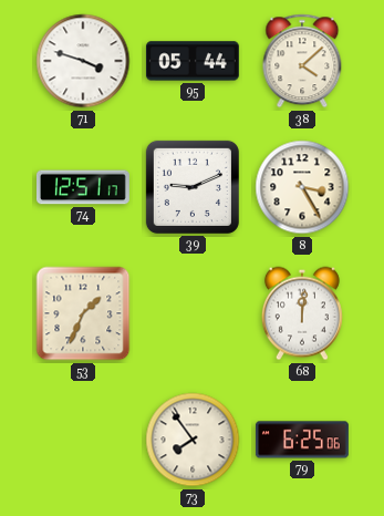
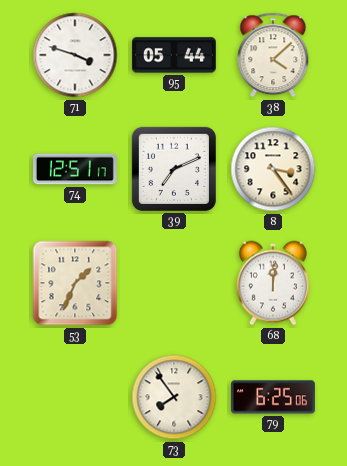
39: 9:11 -> 7:11 (174, 169)
8: 3:25 -> 3:24 (273, 169)
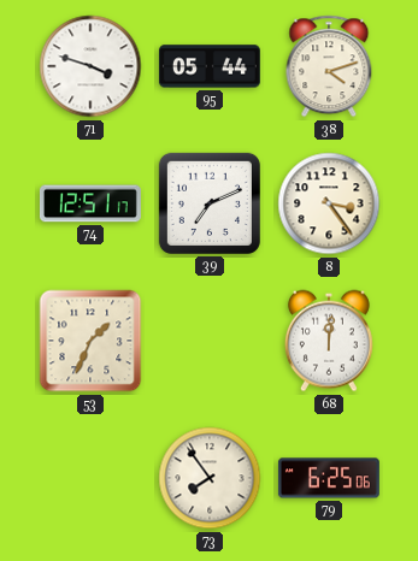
38: 4:08 -> 4:12 (329, 66)
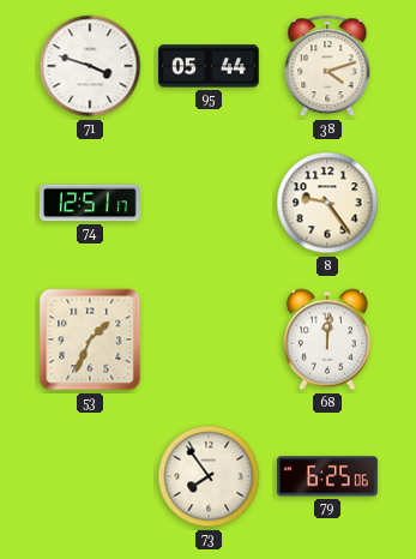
39: 7:11 -> none (210, 203)
8: 3:24 -> 9:24 (327, 203)
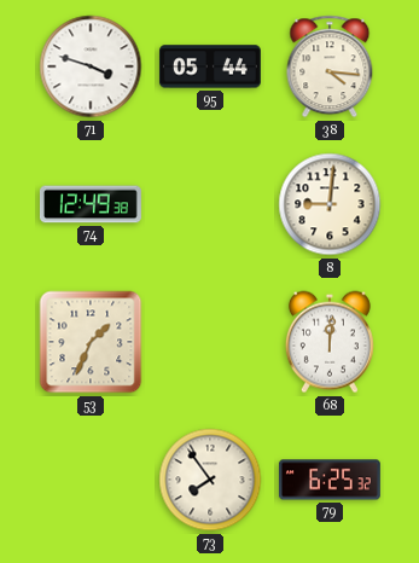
38: 4:12 -> 4:16 (330, 66)
74: 12:51 -> 12:49 (91, 204)
8: 9:24 -> 9:01 (330, 204)
79: 6:25:06 -> 6:25:32 (330, 480)
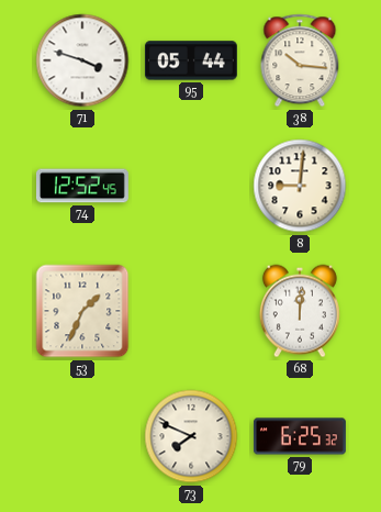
38: 4:16 -> 10:16 (300, 60)
74: 12:49 -> 12:52 (82, 186)
73: 7:54 -> 7:49 (191, 436)
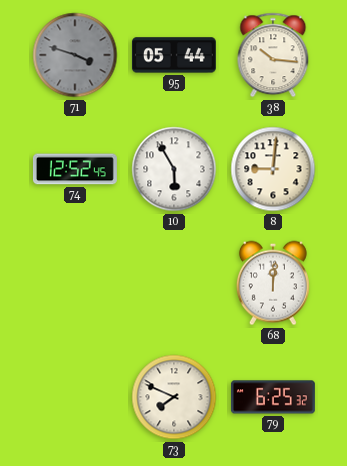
71 dial: white -> grey (75, 55)
10: none -> 5:55 (174, 169)
53: 1:34 -> none (82, 311)
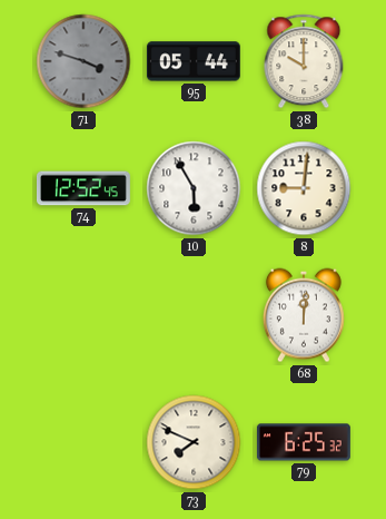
38: 10:16 -> 10:00 (304, 61)
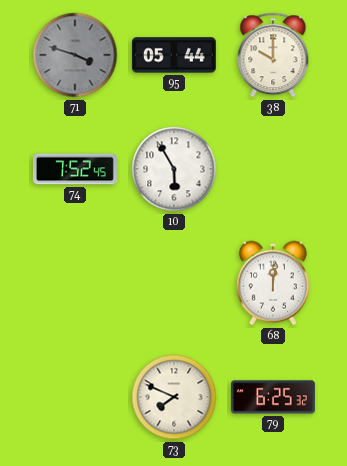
74: 12:52 -> 7:52 (75, 169)
8: 9:01 -> none (304, 188)
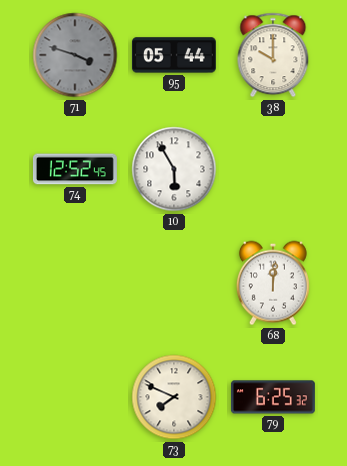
74: 7:52 -> 12:52 (75, 169)
